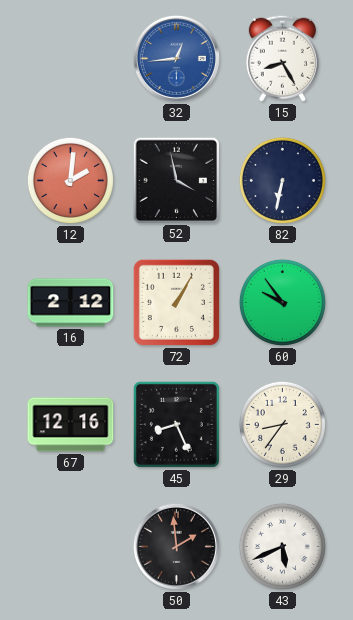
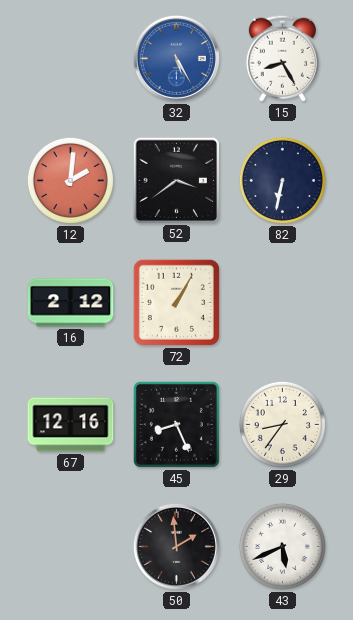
32: 12:44 -> 5:25 (176, 58)
52: 3:58 -> 3:39 (176, 180)
60: 9:54 -> none (282, 302)
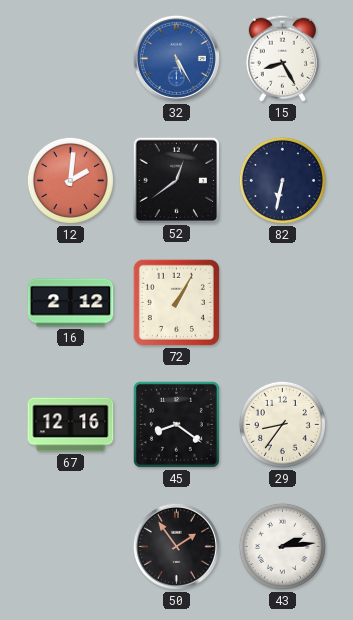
52: 3:39 -> 12:39 (176, 180)
45: 8:26 -> 8:21 (176, 424)
50: 1:59 -> 1:54 (176, 546)
43: 5:41 -> 2:14 (282, 546)
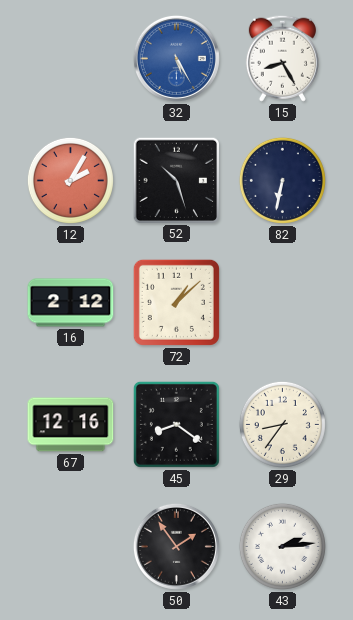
12: 2:01 -> 2:05 (70, 180)
52: 12:39 -> 10:27 (176, 180)
72: 1:05 -> 1:08 (176, 302)
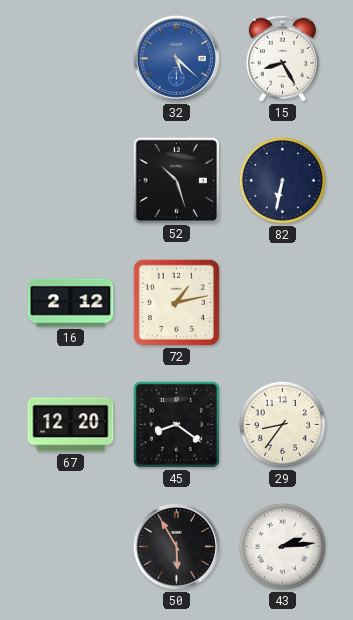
32: 5:25 -> 5:22 (176, 58)
12: 2:05 -> none (70, 180)
72: 1:08 -> 1:13 (176, 302)
67: 12:16 -> 12:20 (71, 425)
50: 1:54 -> 5:55 (176, 546)
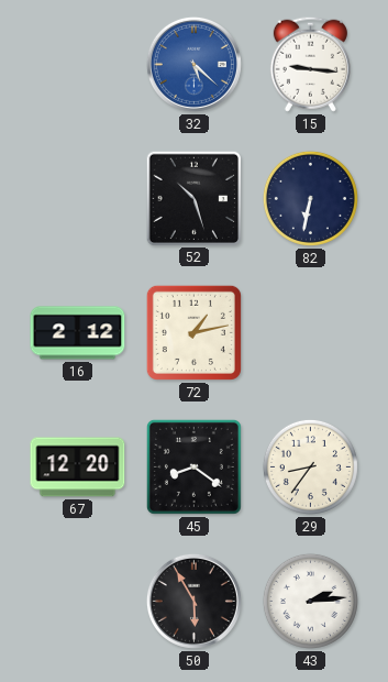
15: 8:25 -> 9:16 (310, 64)
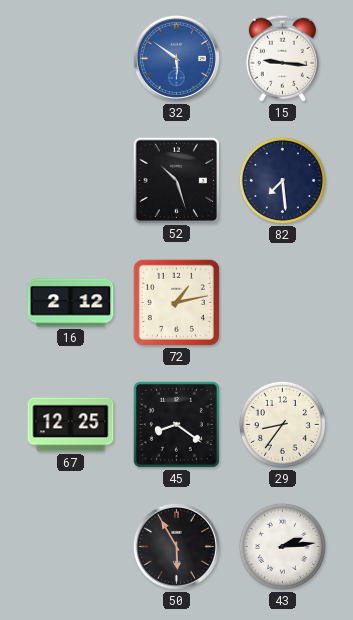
32: 5:22 -> 5:51 (176, 58)
82: 6:32 -> 7:29 (282, 180)
67: 12:20 -> 12:25 (71, 425)
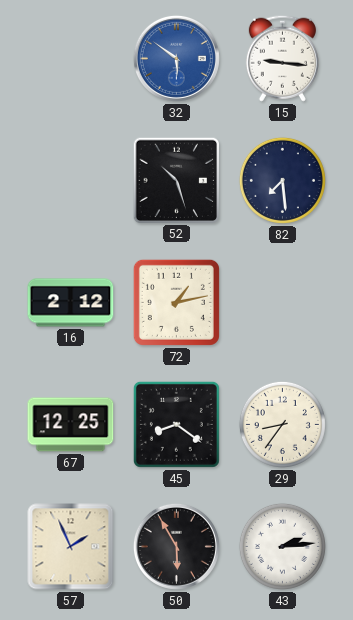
57: none -> 1:56 (71, 547)
